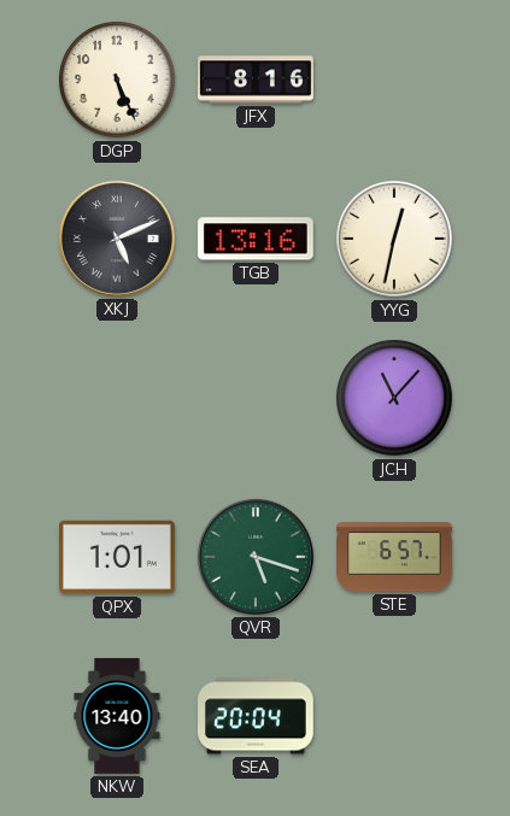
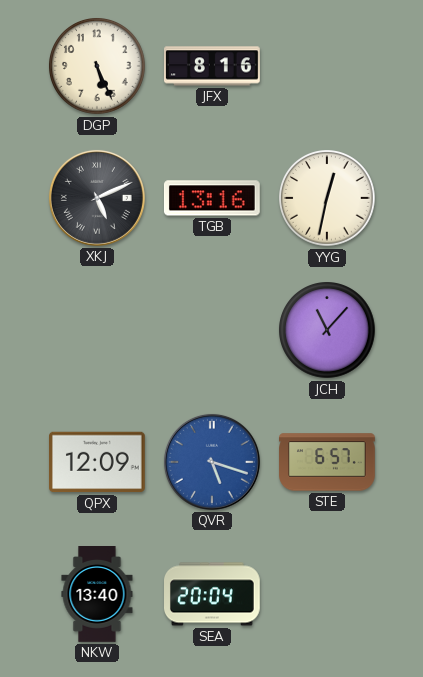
QPX: 1:01 -> 12:09 (98, 462)
QVR dial: green -> blue (212, 462)
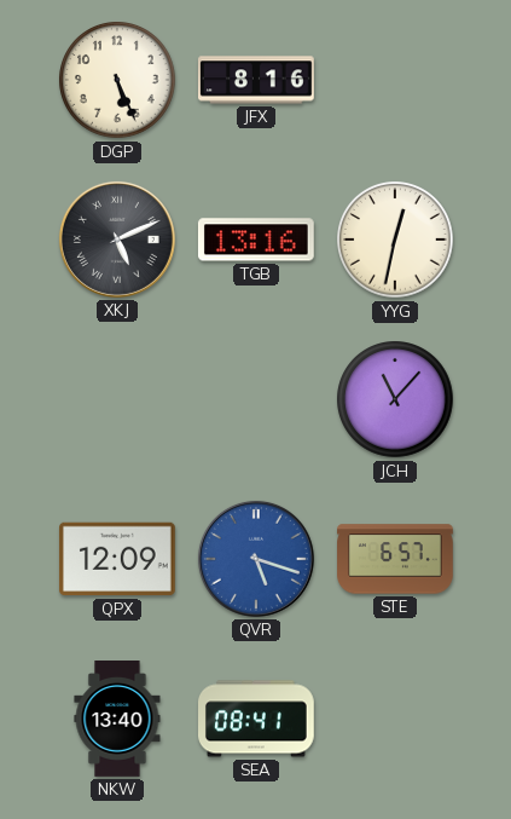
SEA: 20:04 -> 08:41 (257, 719)
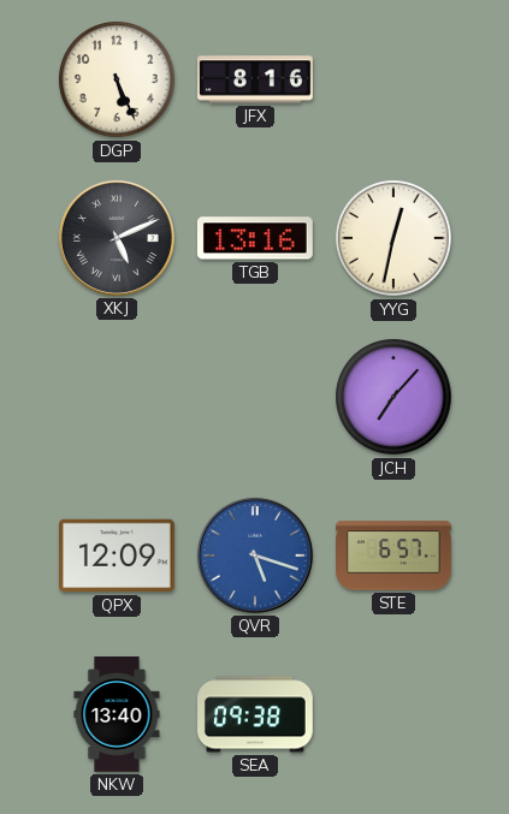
JCH: 11:07 -> 7:07 (395, 398)
SEA: 08:41 -> 09:38 (256, 714)
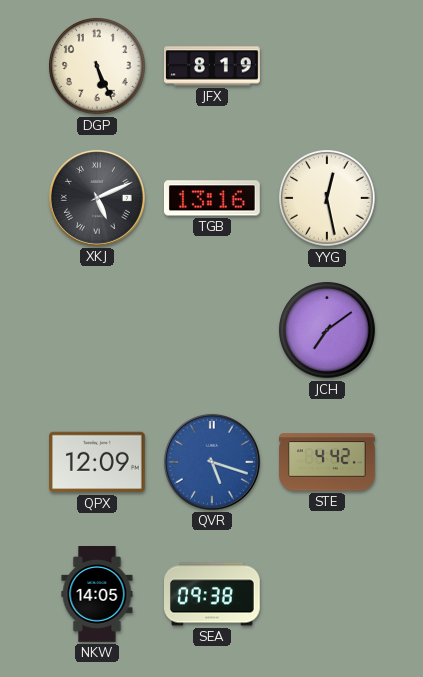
JFX: 8:16 -> 8:19 (213, 66)
YYG: 12:32 -> 12:28 (328, 199)
JCH: 7:07 -> 7:09 (328, 331)
STE: 6:57 -> 4:42 (327, 462)
NKW: 13:40 -> 14:05 (97, 595)
